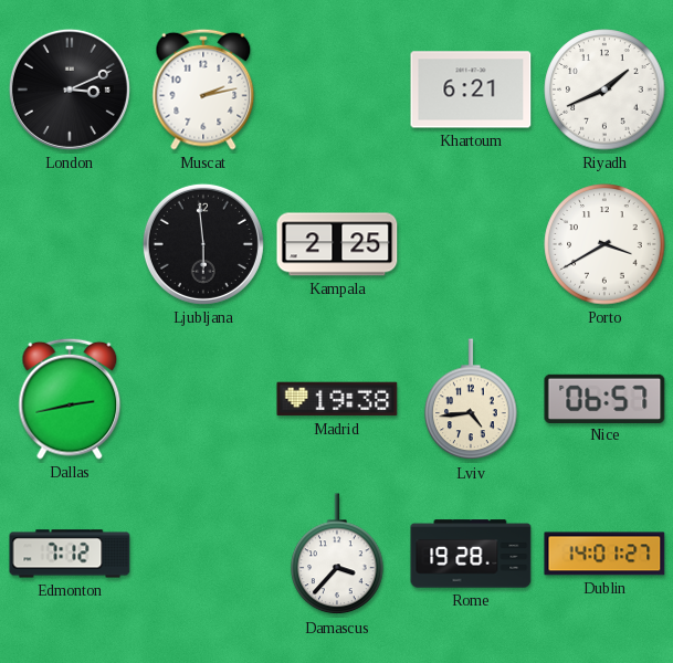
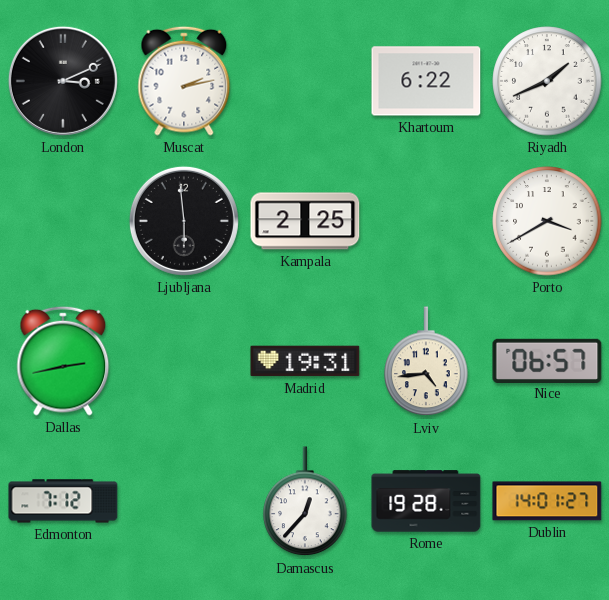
Khartoum: 6:21 -> 6:22 (426, 81)
Madrid: 19:38 -> 19:31 (305, 361)
Damascus: 3:37 -> 12:37 (305, 502)
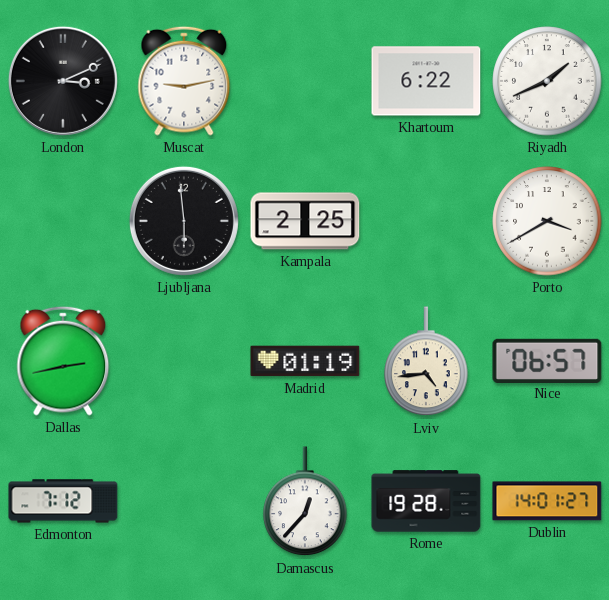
Muscat: 2:13 -> 9:13 (184, 81)
Madrid: 19:31 -> 01:19 (305, 361)
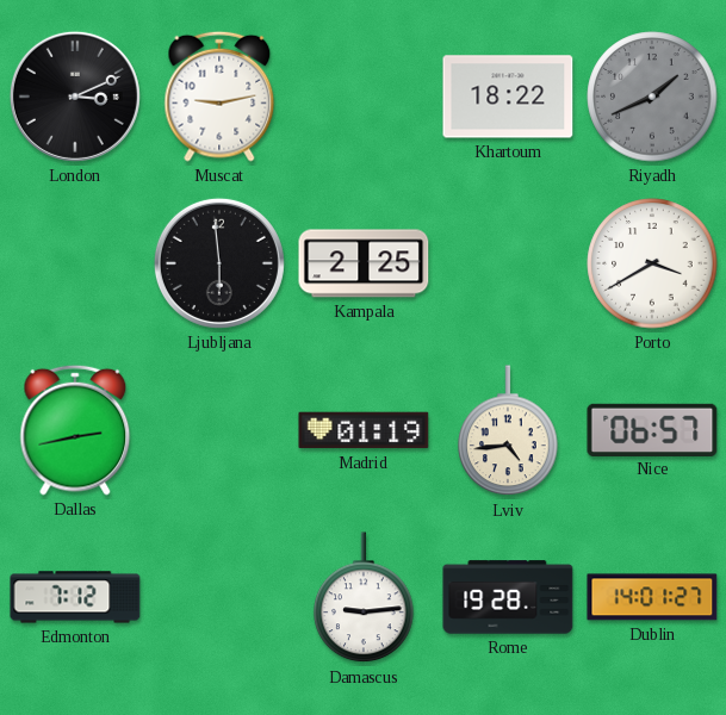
Khartoum: 6:22 -> 18:22 (508, 97)
Riyadh dial: white -> grey (652, 97)
Damascus: 12:37 -> 9:14 (364, 598)
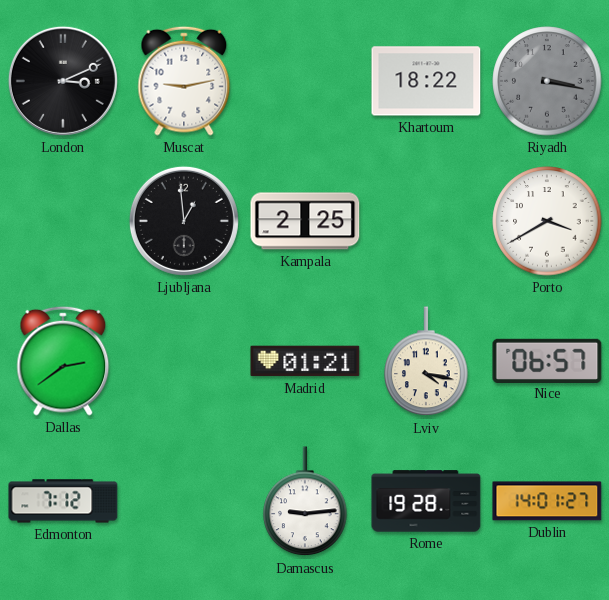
Riyadh: 1:41 -> 3:17 (547, 81)
Ljubljana: 5:59 -> 12:59 (184, 221)
Dallas: 2:43 -> 2:39 (63, 361)
Madrid: 01:19 -> 01:21 (305, 361)
Lviv: 4:44 -> 4:17 (426, 362)
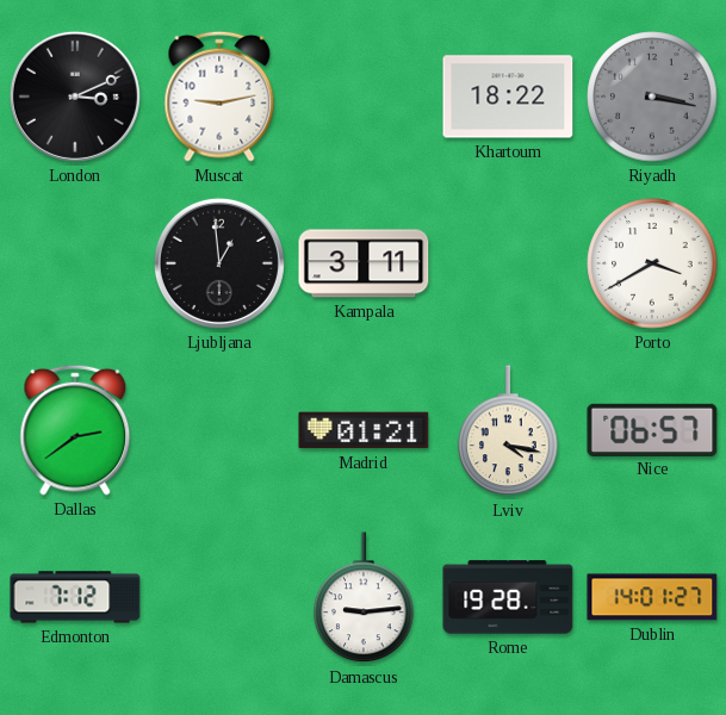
Kampala: 2:25 -> 3:11 (364, 263)
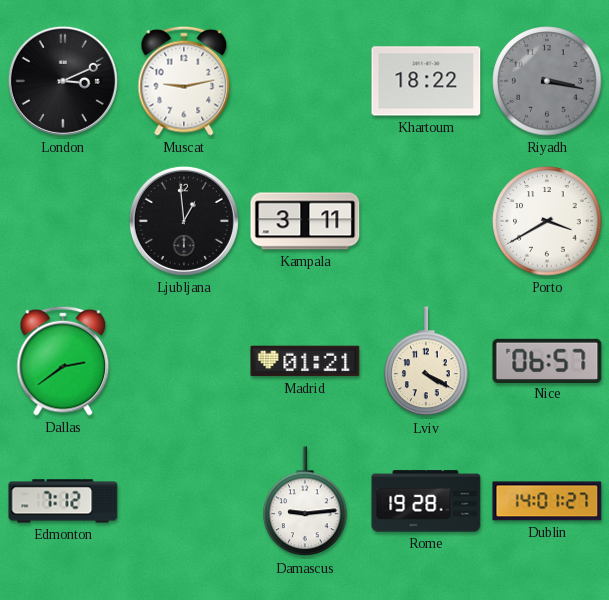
Lviv: 4:17 -> 4:20 (426, 362)
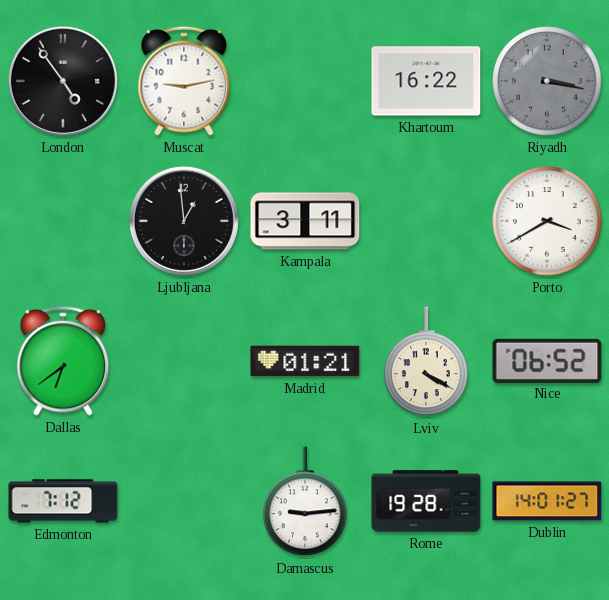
London: 3:11 -> 4:54 (63, 81)
Khartoum: 18:22 -> 16:22 (426, 81)
Dallas: 2:39 -> 6:39 (63, 361)
Nice: 06:57 -> 06:52 (547, 360)
